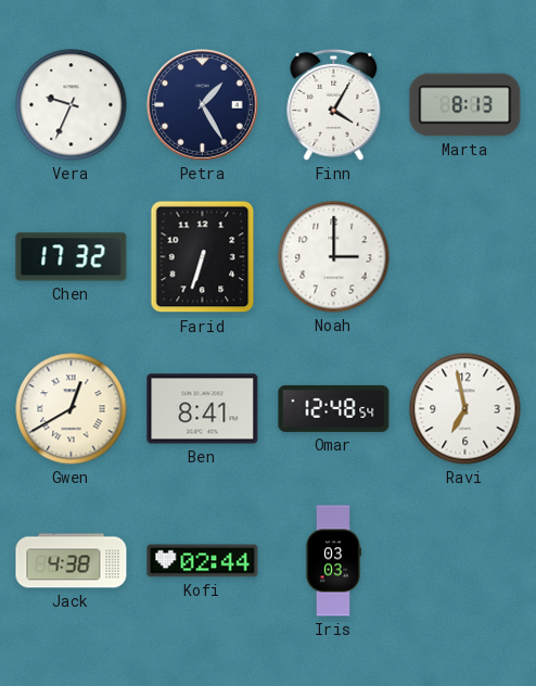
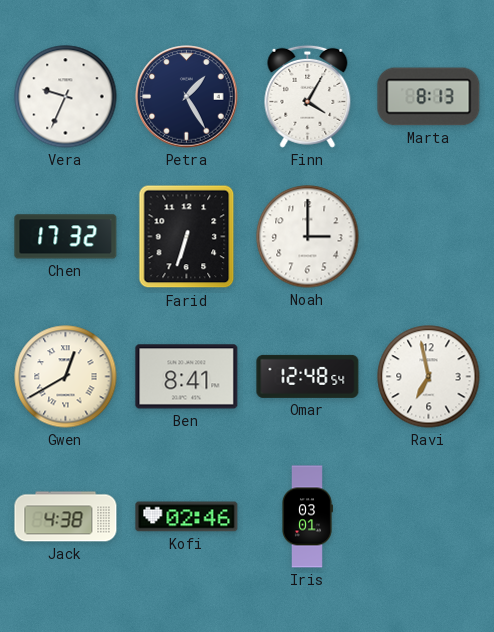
Kofi: 02:44 -> 02:46 (187, 517)
Iris: 03:03 -> 03:01 (308, 517)
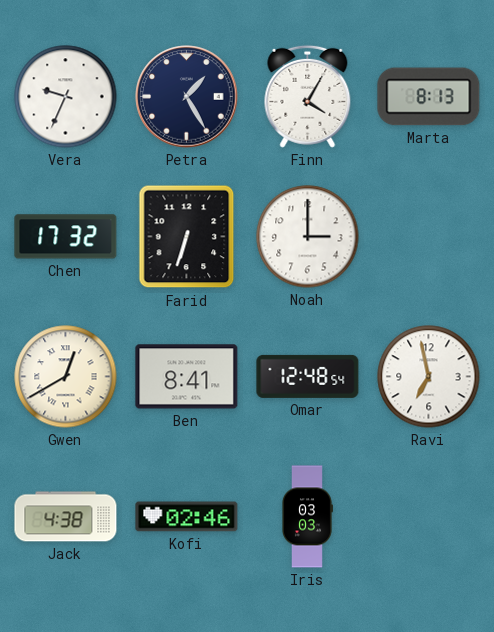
Iris: 03:01 -> 03:03 (308, 517)
